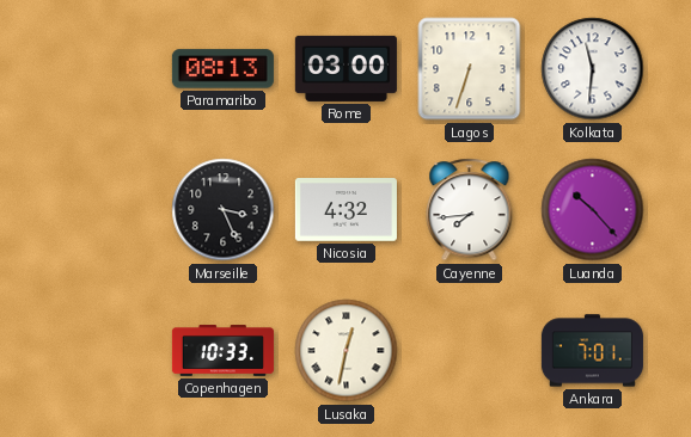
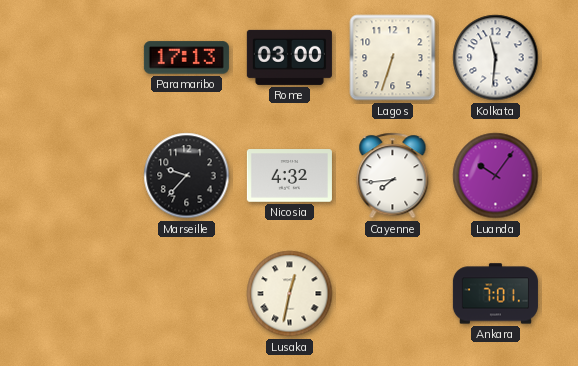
Paramaribo: 08:13 -> 17:13 (186, 58)
Marseille: 3:26 -> 9:37 (187, 176)
Luanda: 10:23 -> 10:06 (496, 176)
Copenhagen: 10:33 -> none (222, 351)
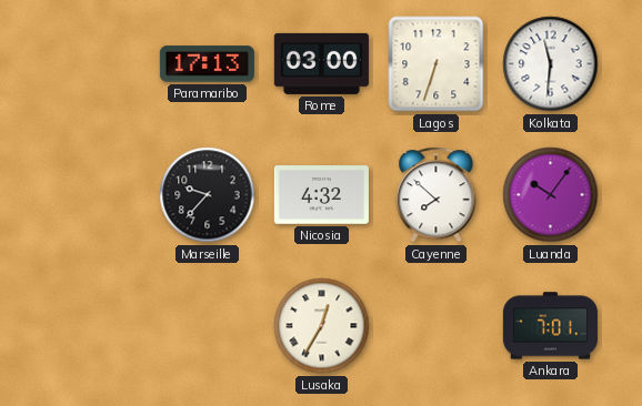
Cayenne: 7:44 -> 7:52 (437, 195)
Lusaka: 12:32 -> 12:35 (322, 326)
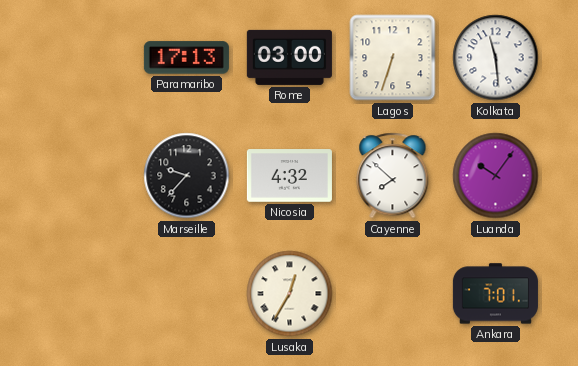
Kolkata: 11:31 -> 11:29 (496, 58)
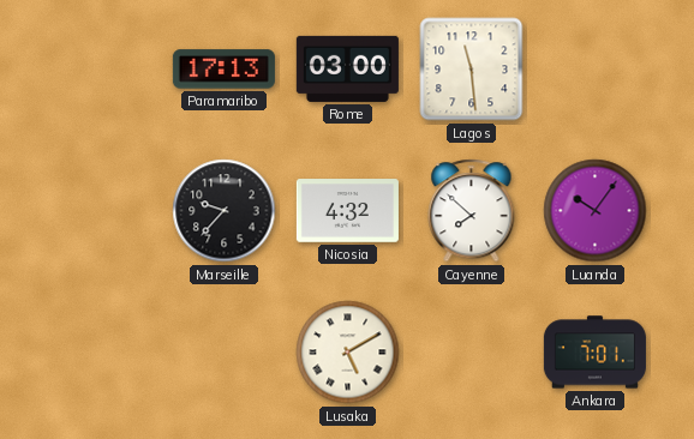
Lagos: 6:33 -> 11:29 (472, 70)
Kolkata: 11:29 -> none (496, 58)
Lusaka: 12:35 -> 5:10 (348, 353)
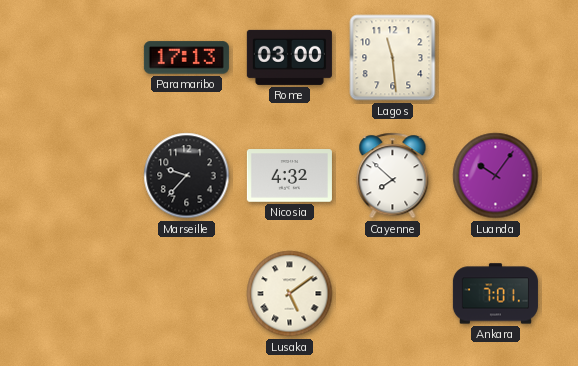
Lusaka: 5:10 -> 5:09 (290, 294)
